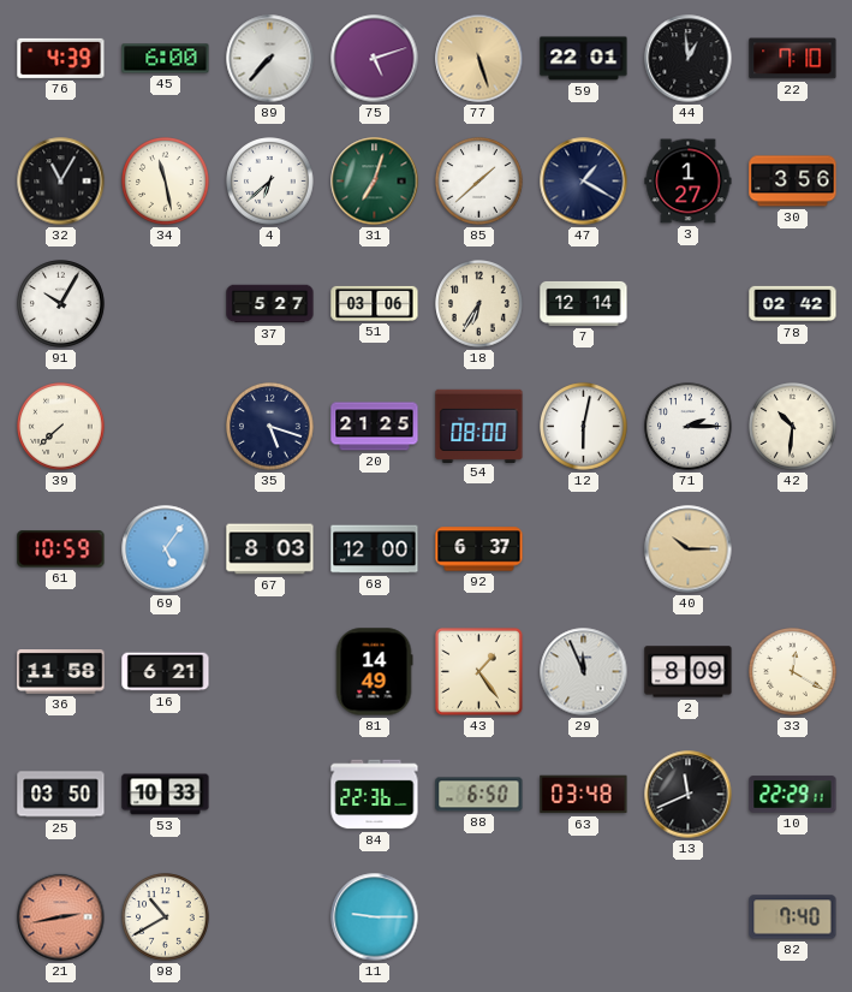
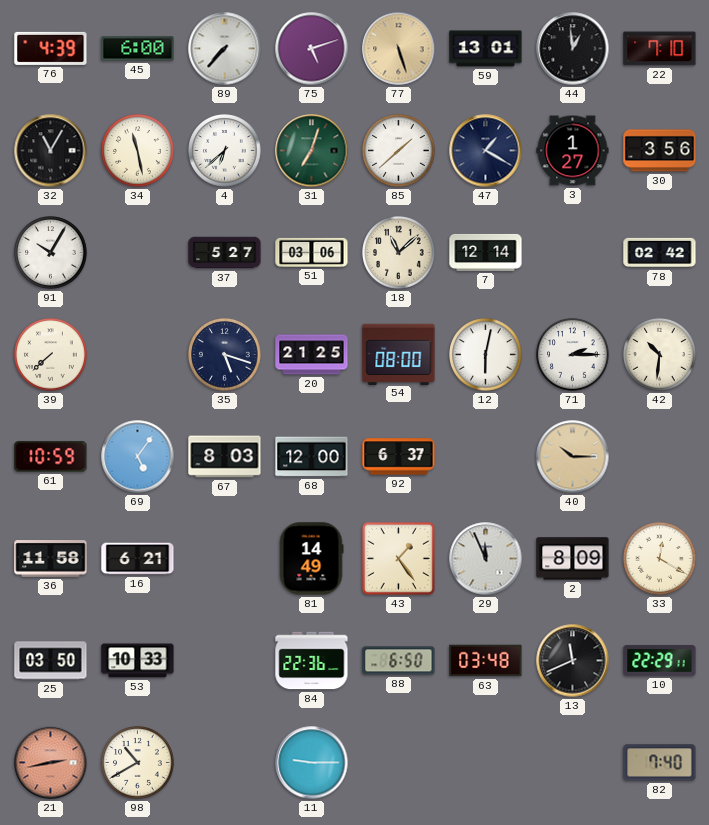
59: 22:01 -> 13:01 (486, 49)
18: 6:35 -> 11:08 (399, 253)
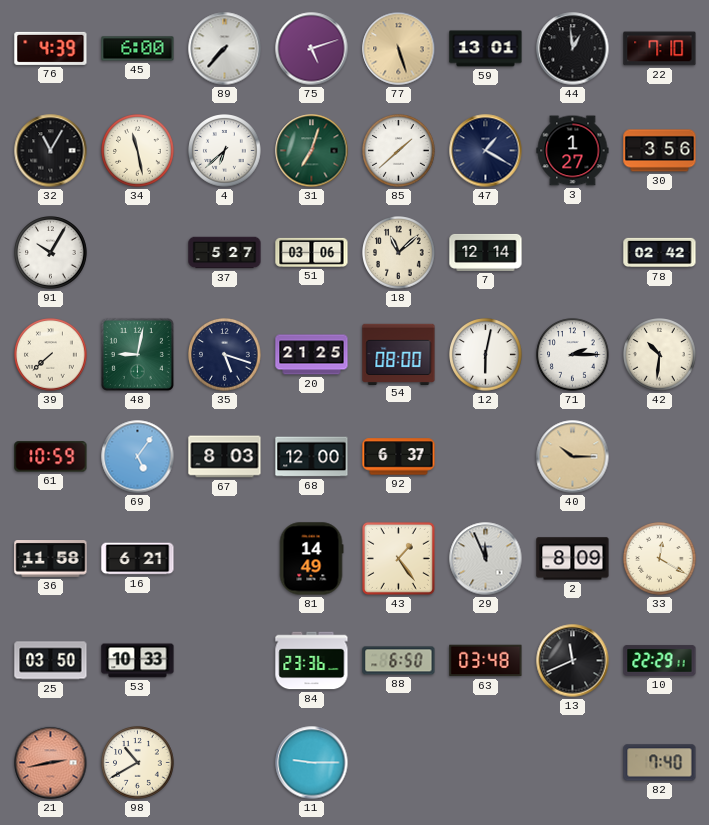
48: none -> 9:02 (137, 354)
84: 22:36 -> 23:36 (312, 661)
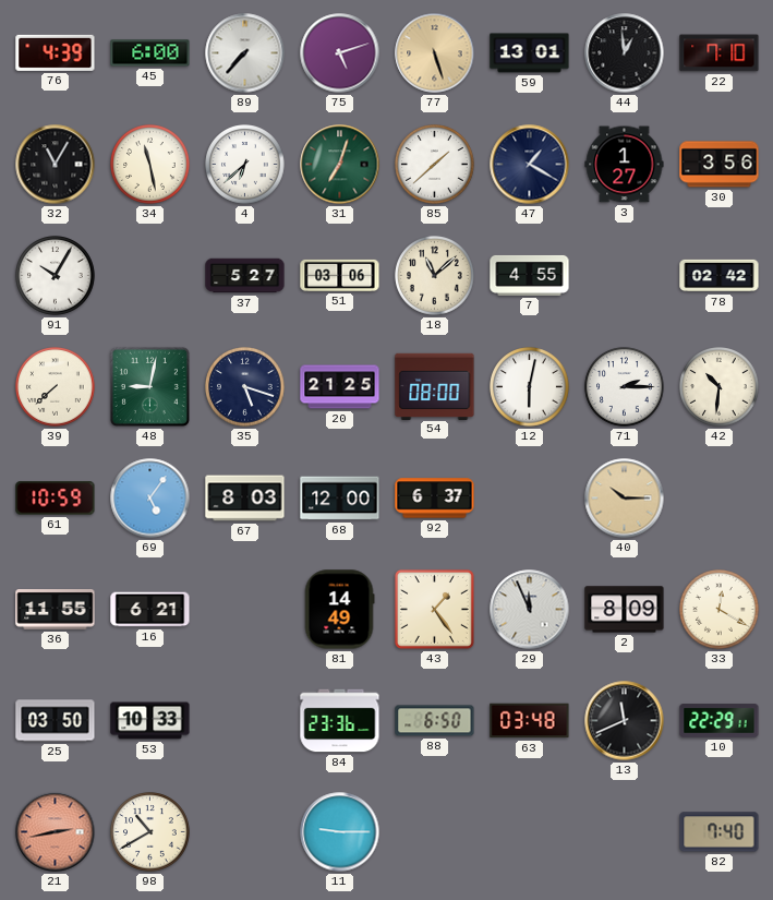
7: 12:14 -> 4:55 (530, 275)
36: 11:58 -> 11:55 (56, 610)
